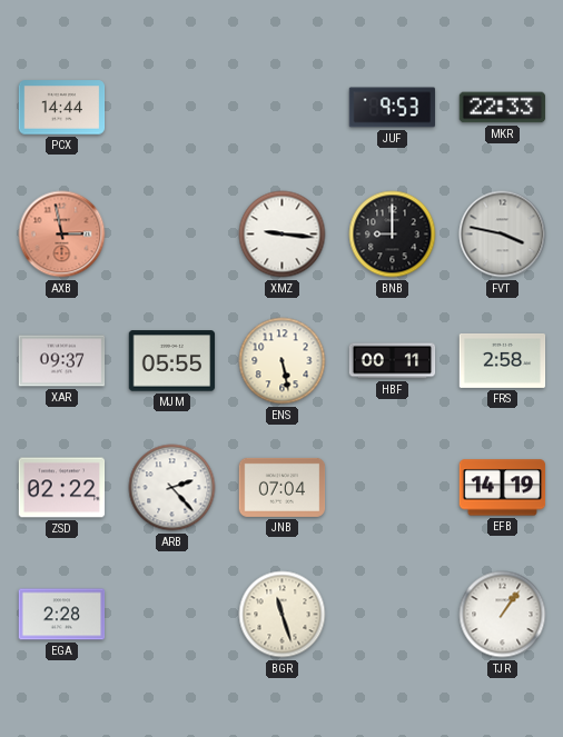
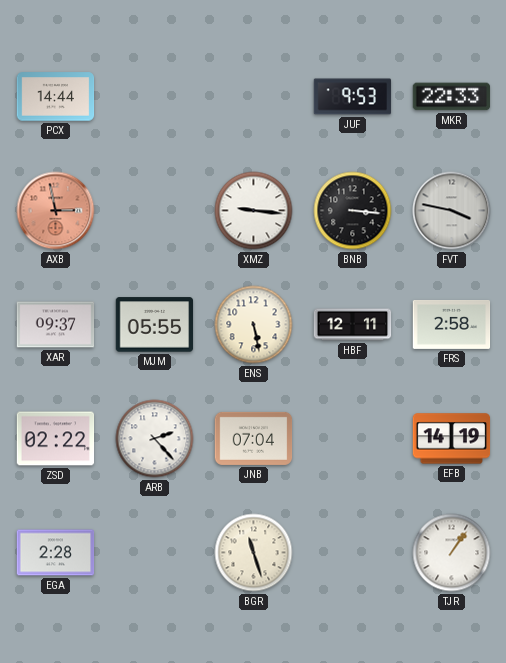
BNB: 9:00 -> 3:16 (353, 211)
HBF: 00:11 -> 12:11 (353, 325)
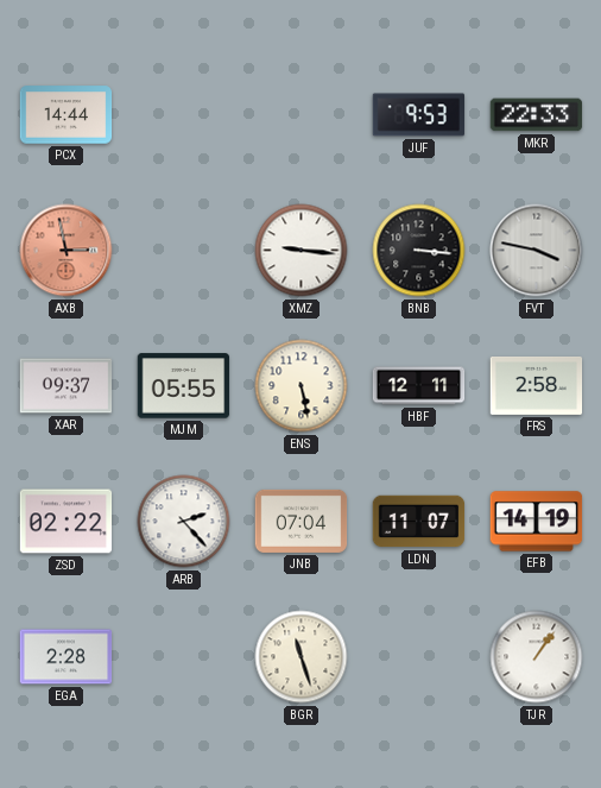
LDN: none -> 11:07 (419, 522)
